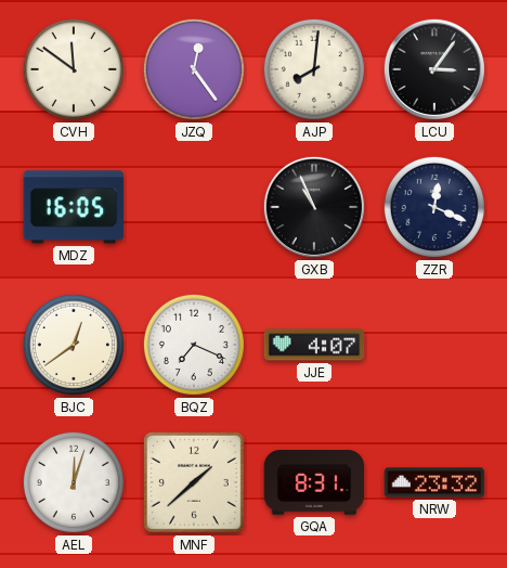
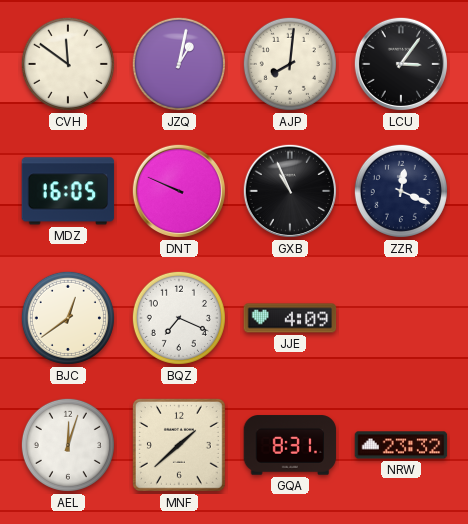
JZQ: 12:24 -> 1:02 (179, 64)
DNT: none -> 9:49 (179, 191)
JJE: 4:07 -> 4:09 (290, 318)
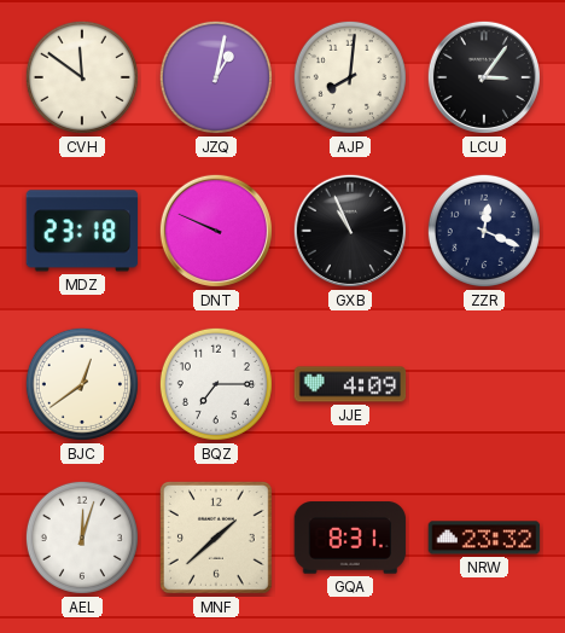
MDZ: 16:05 -> 23:18 (82, 231)
BQZ: 7:19 -> 7:15 (216, 384)
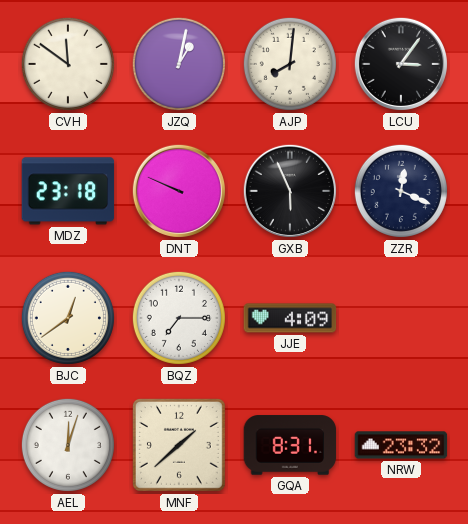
GXB: 10:56 -> 5:56 (290, 191)
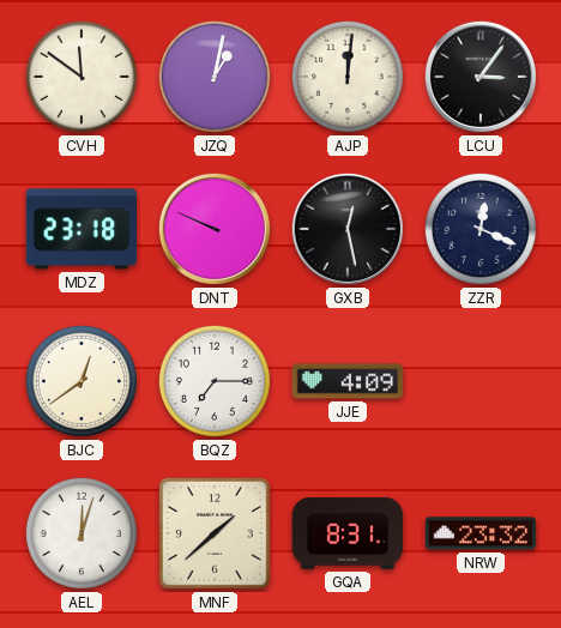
AJP: 8:01 -> 12:01 (348, 77)
GXB: 5:56 -> 12:28 (348, 229)
